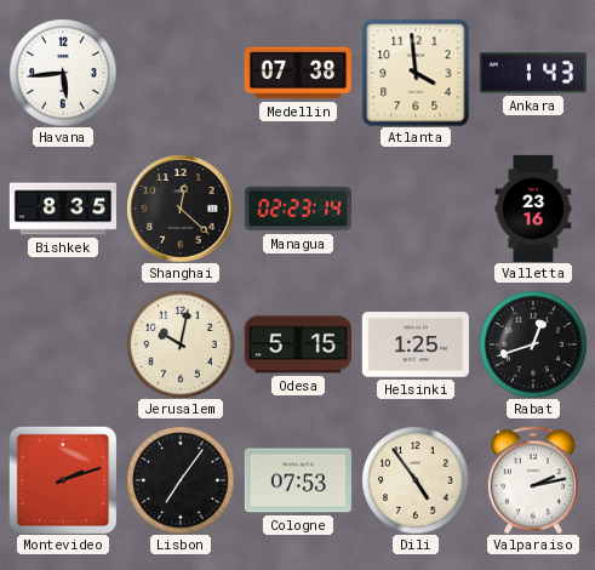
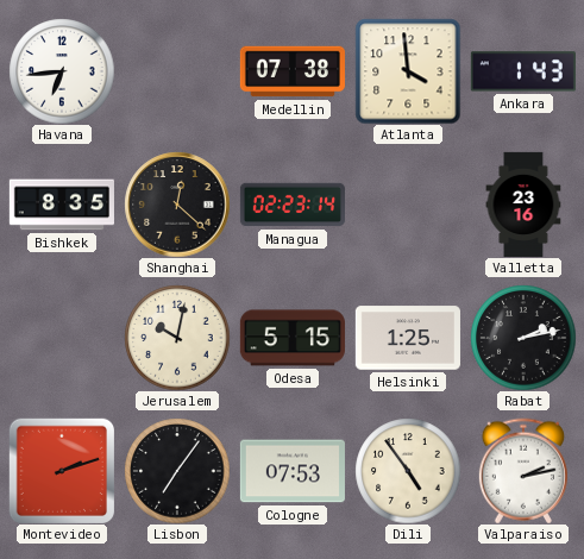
Havana: 5:44 -> 6:44 (62, 71)
Rabat: 12:42 -> 2:13 (523, 338)
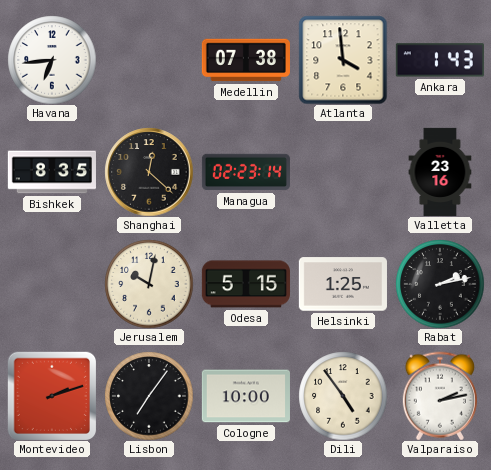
Cologne: 07:53 -> 10:00 (246, 396)
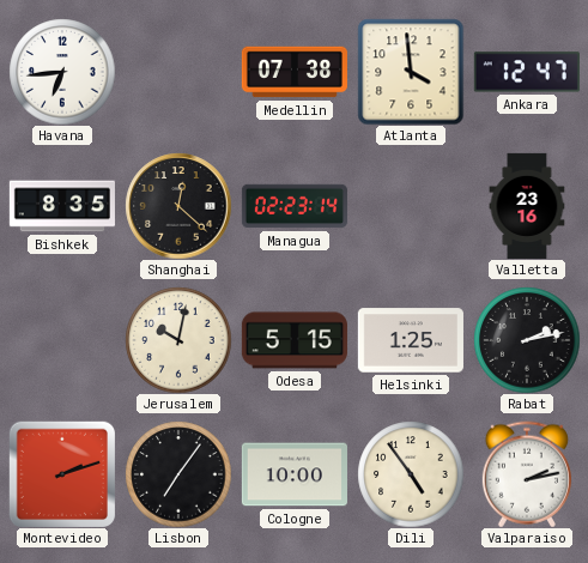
Ankara: 1:43 -> 12:47 (527, 72)
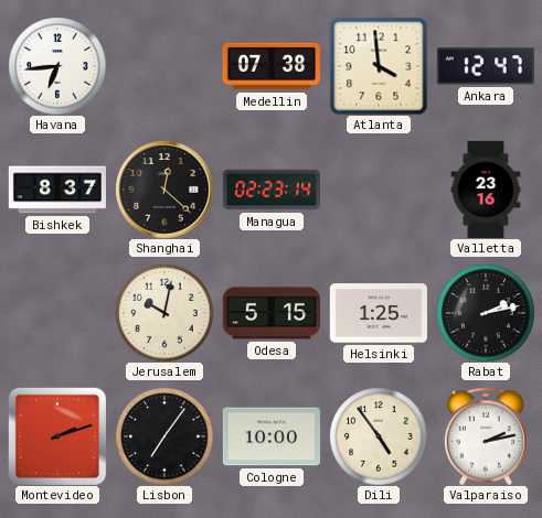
Bishkek: 8:35 -> 8:37 (57, 190)
